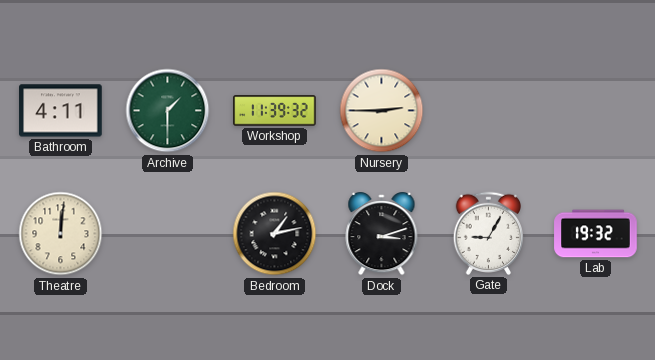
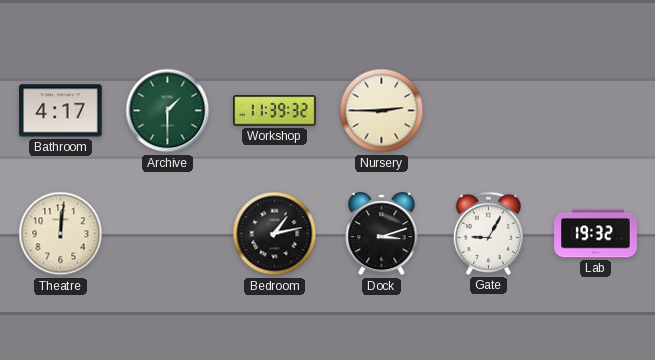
Bathroom: 4:11 -> 4:17 (61, 111)
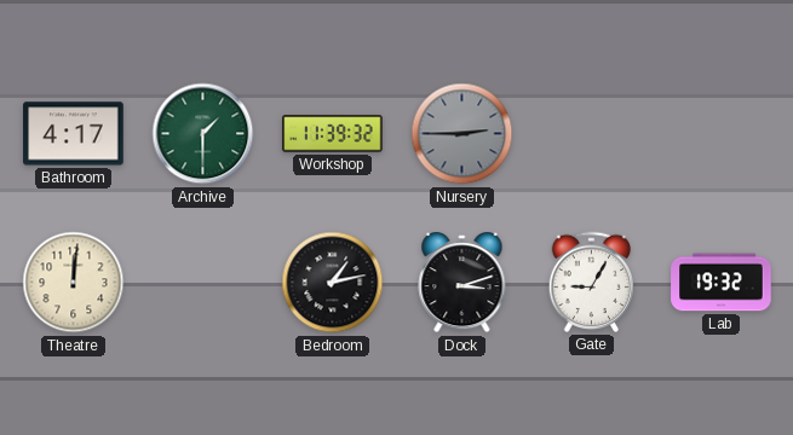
Nursery dial: cream -> grey (462, 134)
